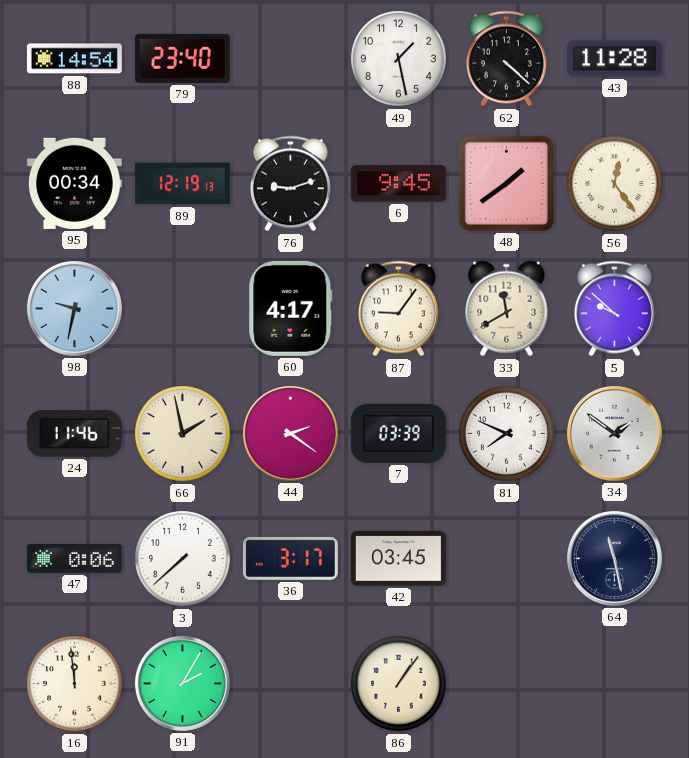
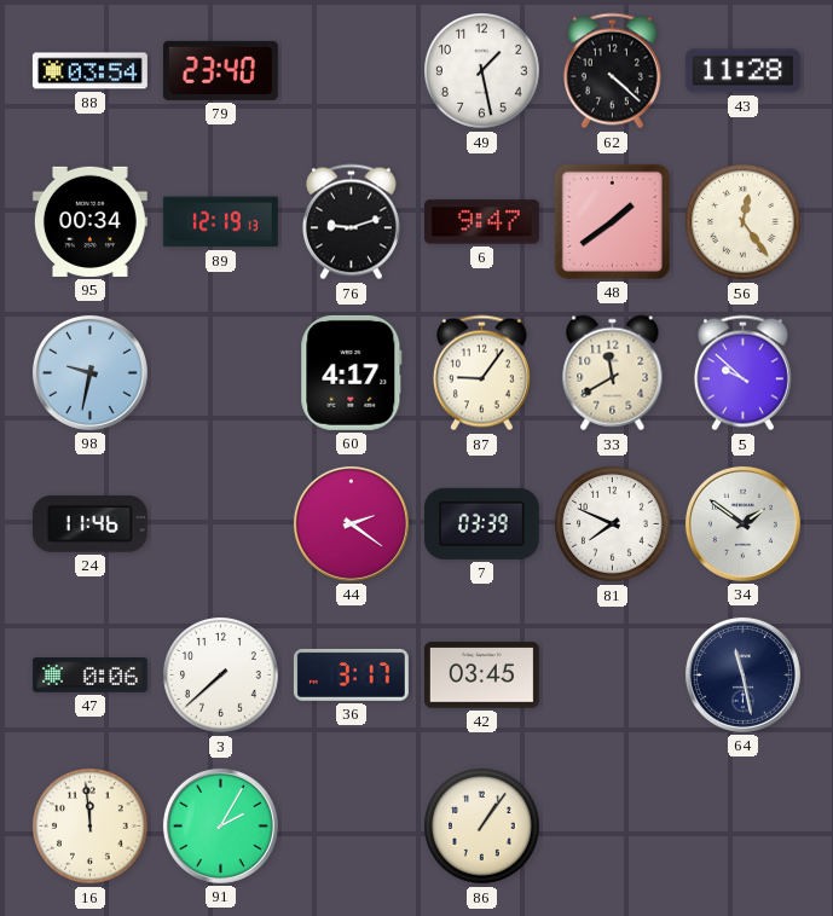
88: 14:54 -> 03:54 (89, 71)
6: 9:45 -> 9:47 (481, 222)
66: 1:58 -> none (183, 434)
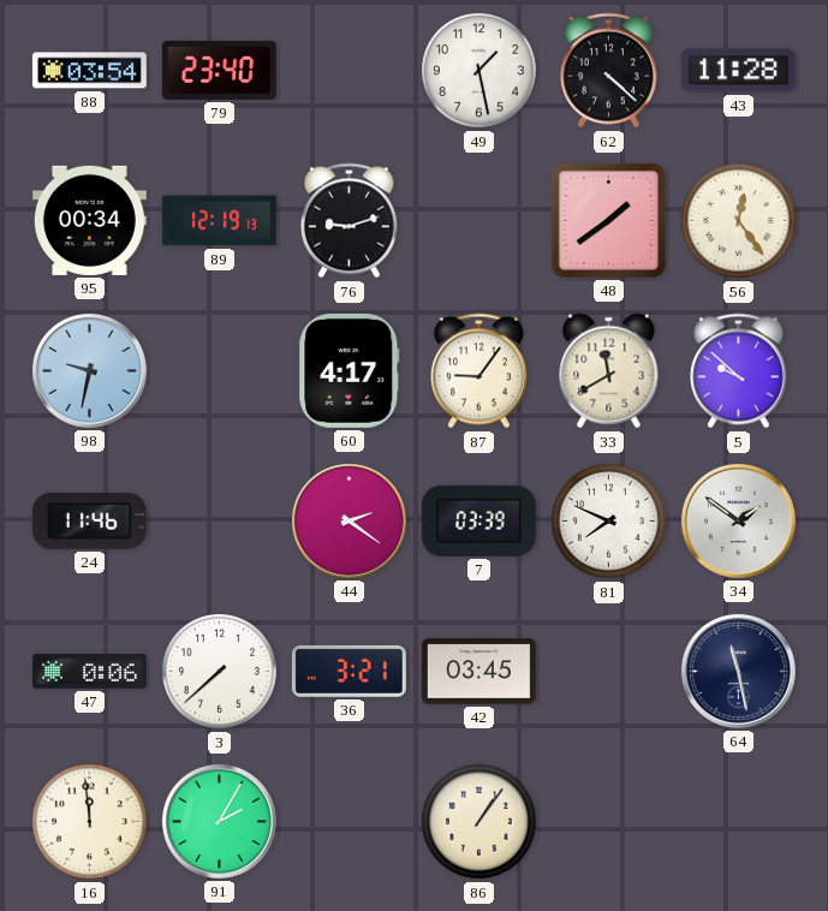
6: 9:47 -> none (481, 222)
36: 3:17 -> 3:21 (349, 671)
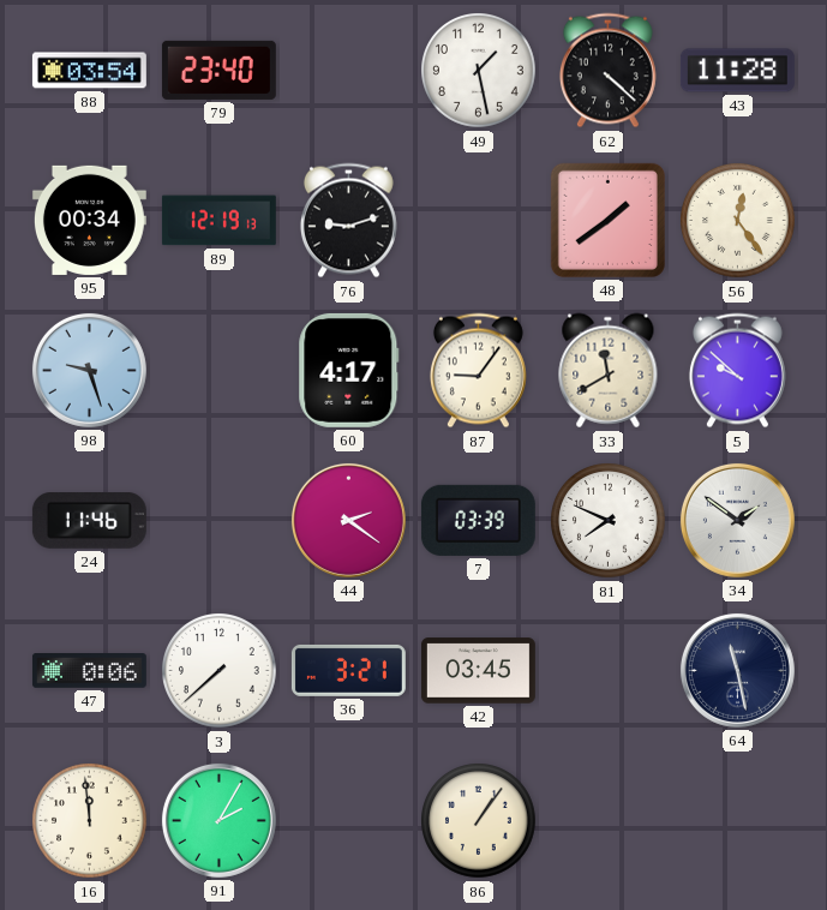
98: 9:32 -> 9:27 (89, 370)
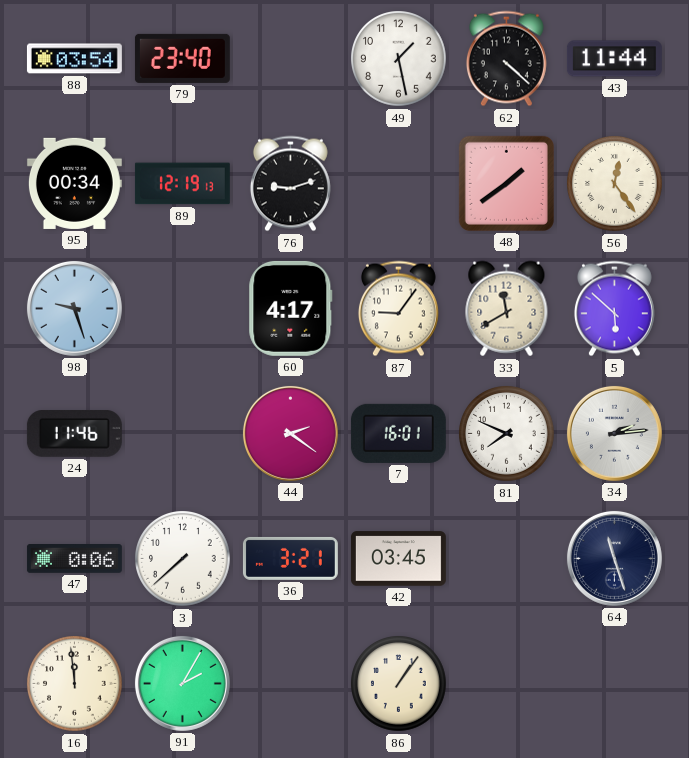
43: 11:28 -> 11:44 (614, 59)
5: 9:52 -> 5:52 (614, 309)
7: 03:39 -> 16:01 (398, 433)
34: 1:51 -> 2:14 (614, 433)
64: 11:28 -> 11:27 (614, 558)
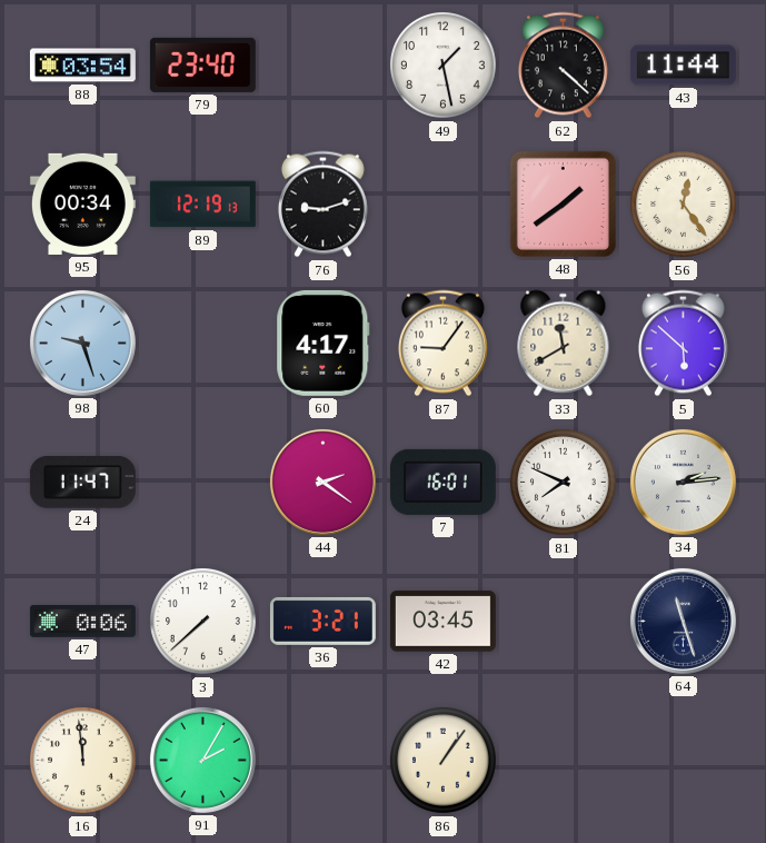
24: 11:46 -> 11:47 (82, 483)
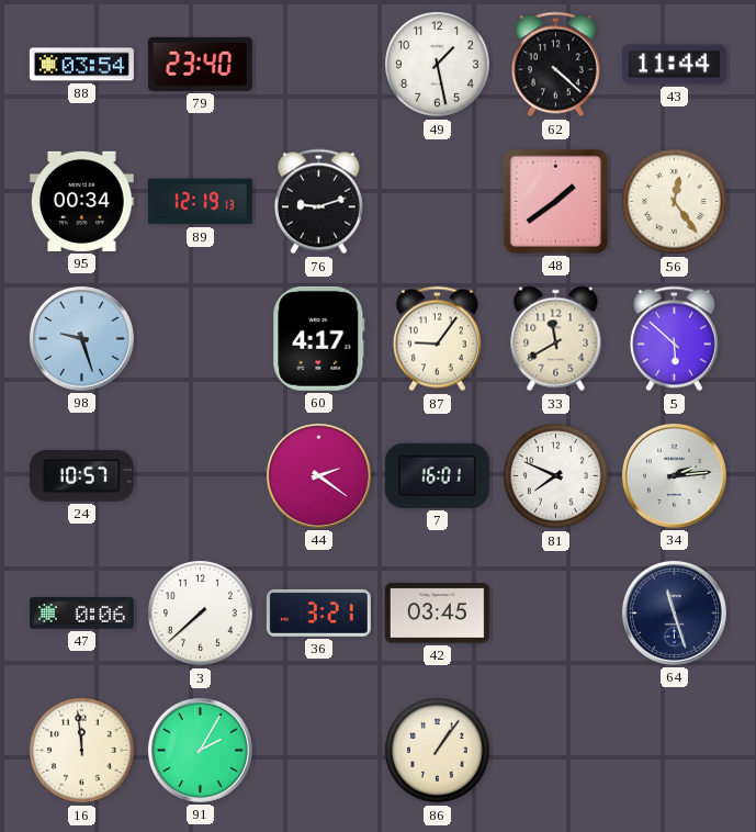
24: 11:47 -> 10:57 (81, 476)
